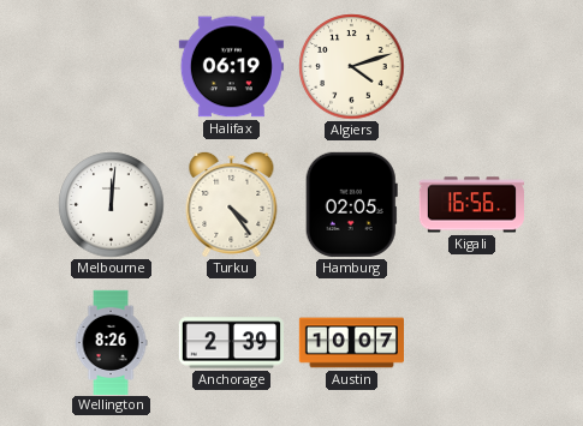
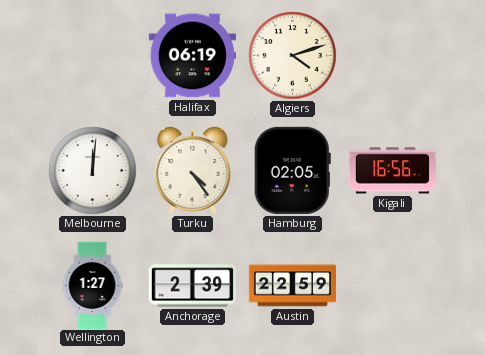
Wellington: 8:26 -> 1:27 (92, 285)
Austin: 10:07 -> 22:59 (292, 286)
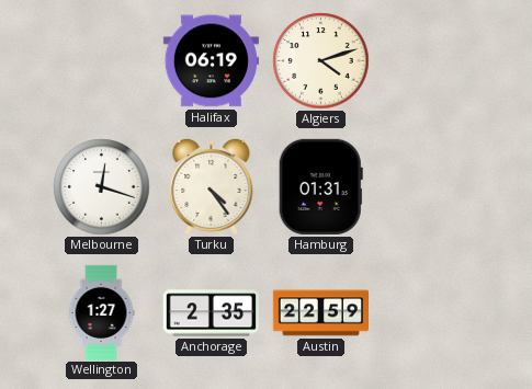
Melbourne: 12:01 -> 12:18 (102, 187)
Hamburg: 02:05 -> 01:31 (320, 186)
Kigali: 16:56 -> none (392, 171)
Anchorage: 2:39 -> 2:35 (211, 313)
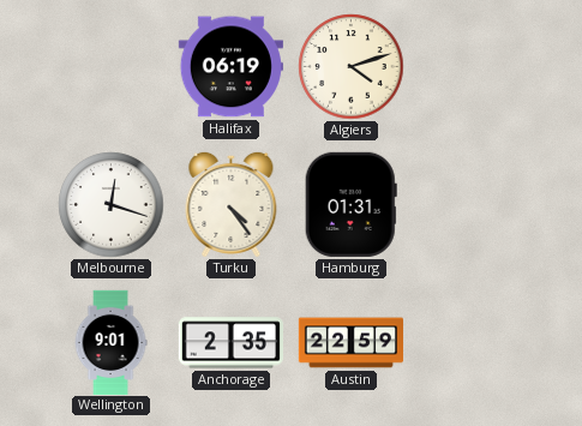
Wellington: 1:27 -> 9:01 (110, 342)
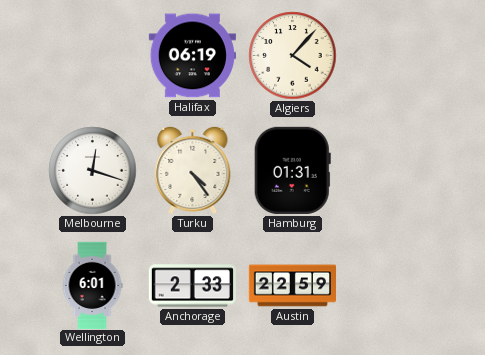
Algiers: 4:12 -> 4:07 (293, 56)
Wellington: 9:01 -> 6:01 (92, 285)
Anchorage: 2:35 -> 2:33 (192, 286)
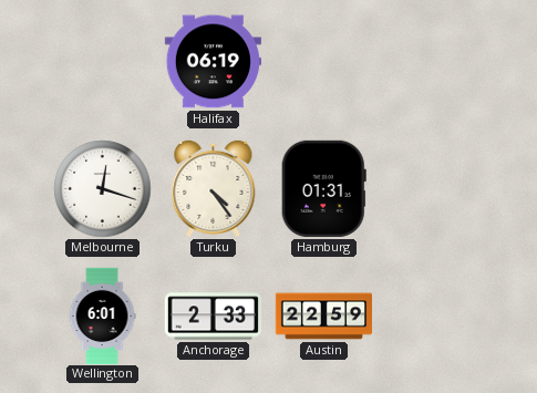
Algiers: 4:07 -> none (293, 56)
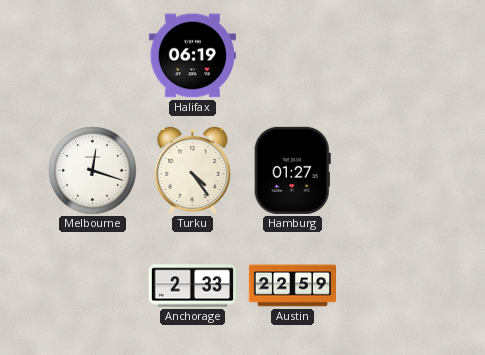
Hamburg: 01:31 -> 01:27 (292, 170)
Wellington: 6:01 -> none (102, 316)
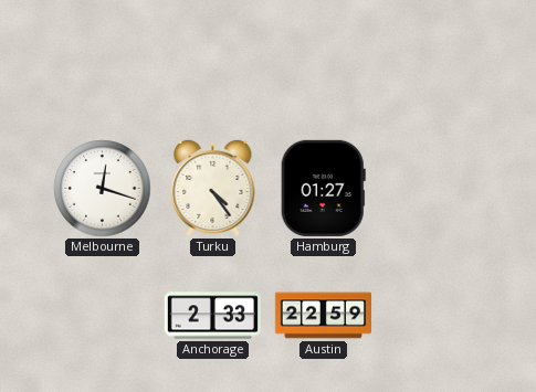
Halifax: 06:19 -> none (192, 56)
